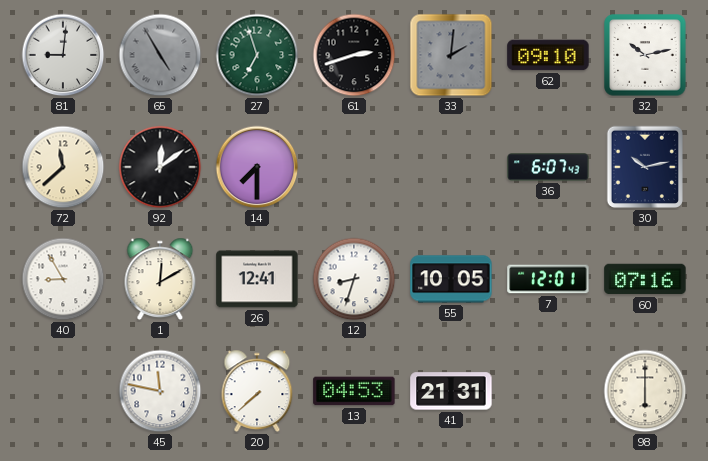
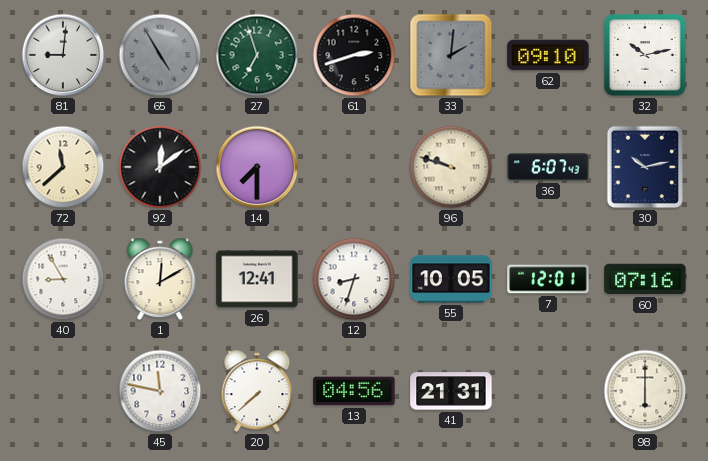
96: none -> 9:48 (451, 167)
13: 04:53 -> 04:56 (354, 391)
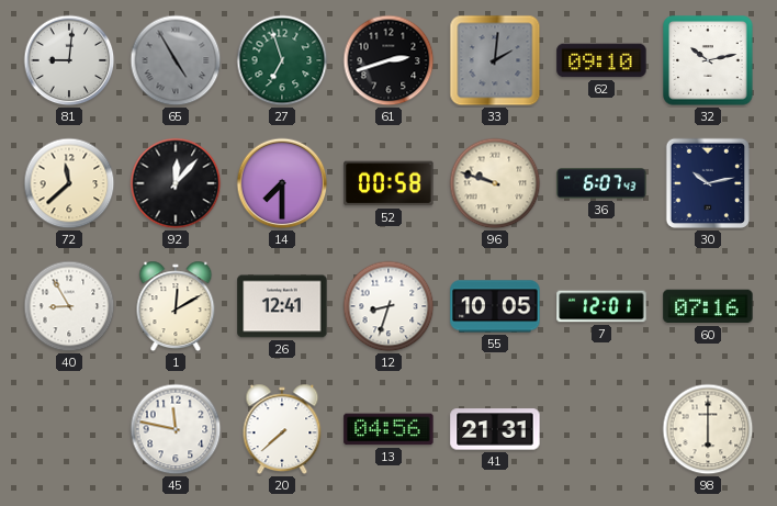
92: 12:09 -> 12:07 (176, 183)
52: none -> 00:58 (388, 183)
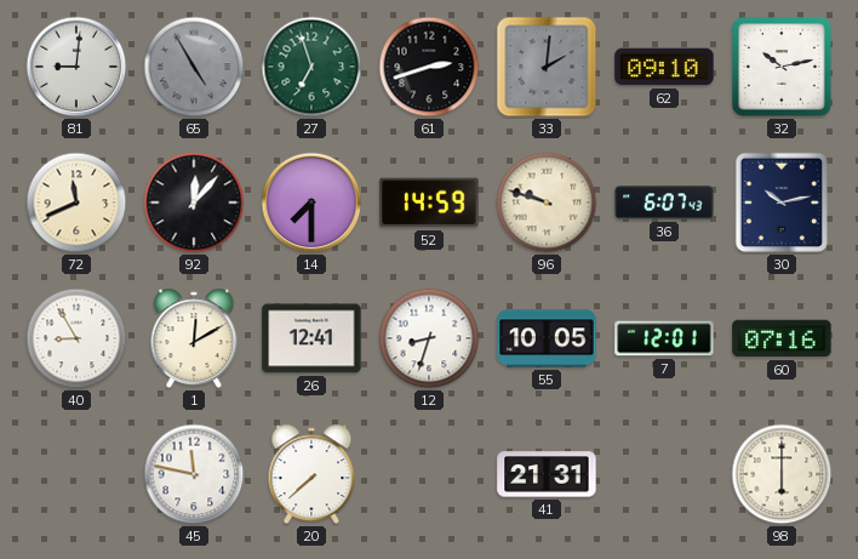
72: 11:38 -> 11:41 (76, 203)
52: 00:58 -> 14:59 (429, 203)
13: 04:56 -> none (388, 429)
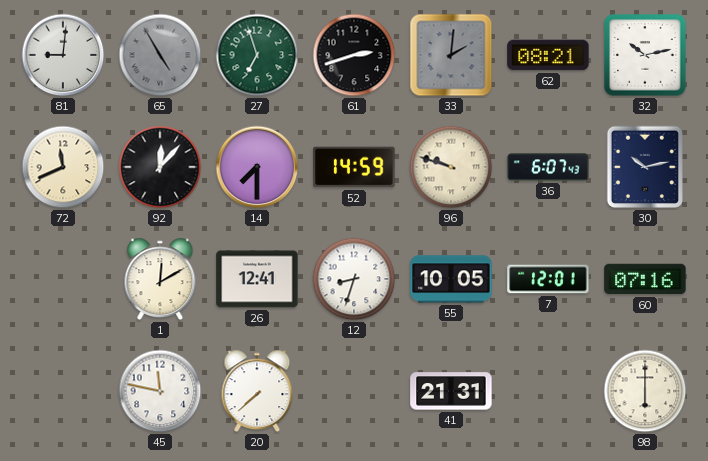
62: 09:10 -> 08:21 (548, 55)
40: 8:55 -> none (76, 338)
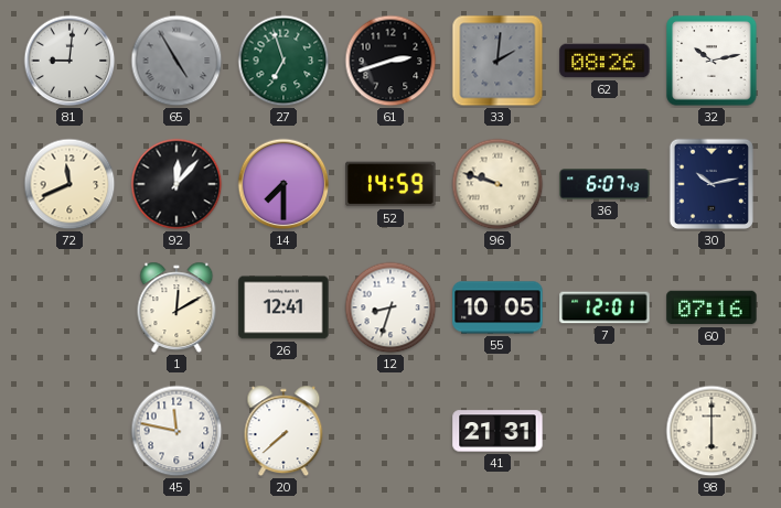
62: 08:21 -> 08:26 (605, 61)
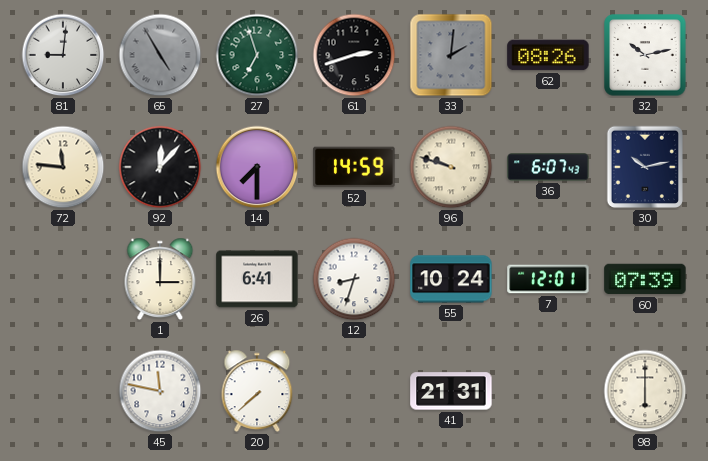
72: 11:41 -> 11:46 (63, 167)
1: 12:10 -> 3:00 (160, 279)
26: 12:41 -> 6:41 (257, 279)
55: 10:05 -> 10:24 (451, 279)
60: 07:16 -> 07:39 (645, 279)
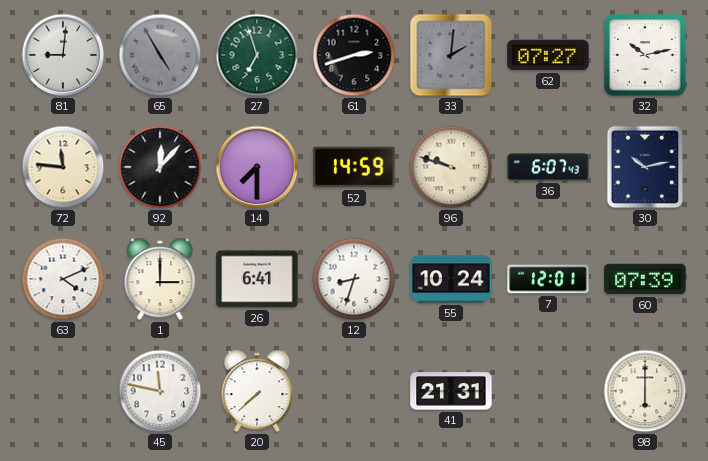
62: 08:26 -> 07:27 (548, 55)
63: none -> 4:11 (63, 279)
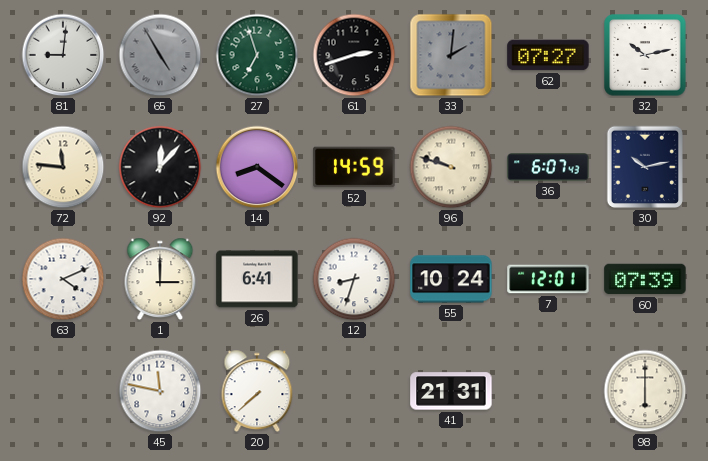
14: 7:30 -> 8:21 (257, 167)
